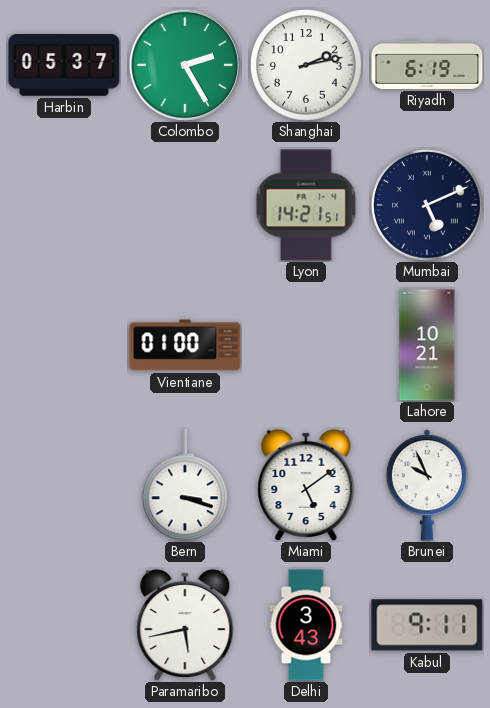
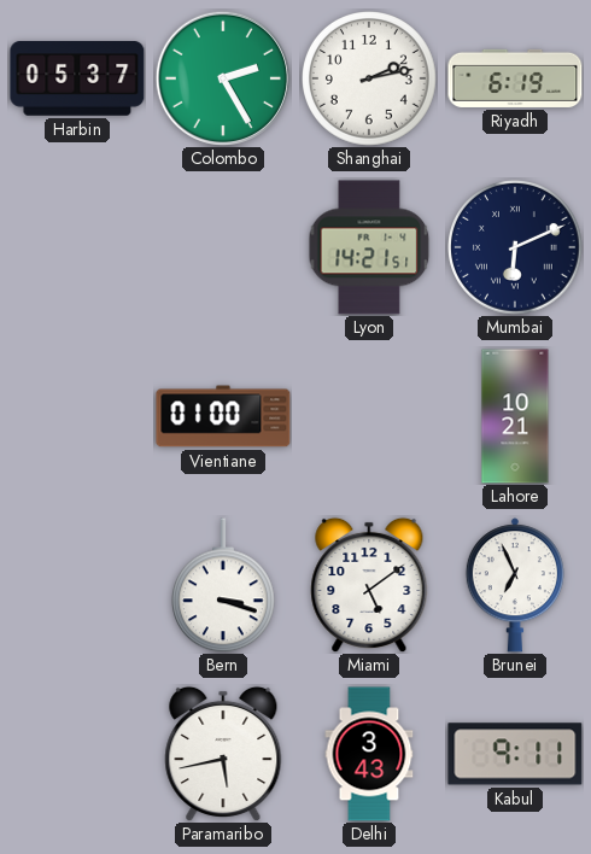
Mumbai: 5:11 -> 6:11 (516, 248)
Brunei: 9:56 -> 6:56 (515, 585)
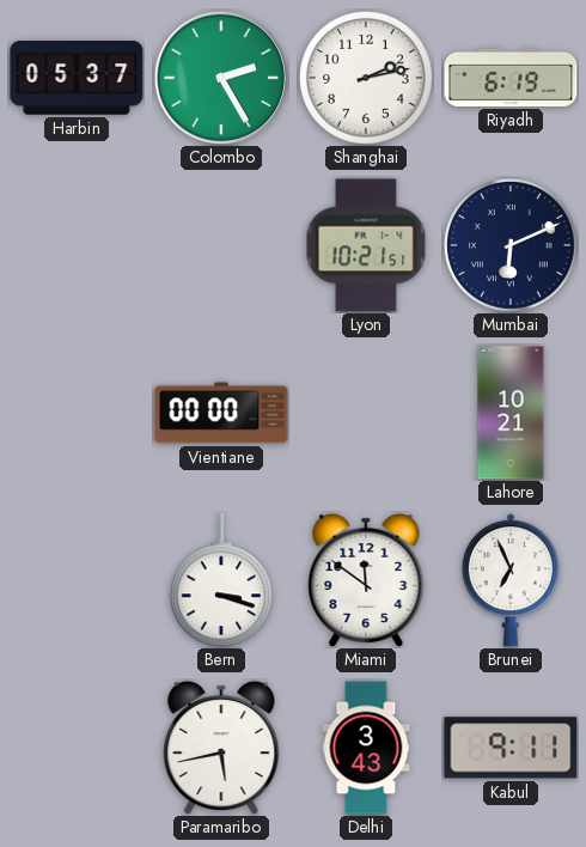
Lyon: 14:21 -> 10:21 (366, 245)
Vientiane: 01:00 -> 00:00 (221, 413)
Miami: 5:09 -> 11:51 (366, 580)
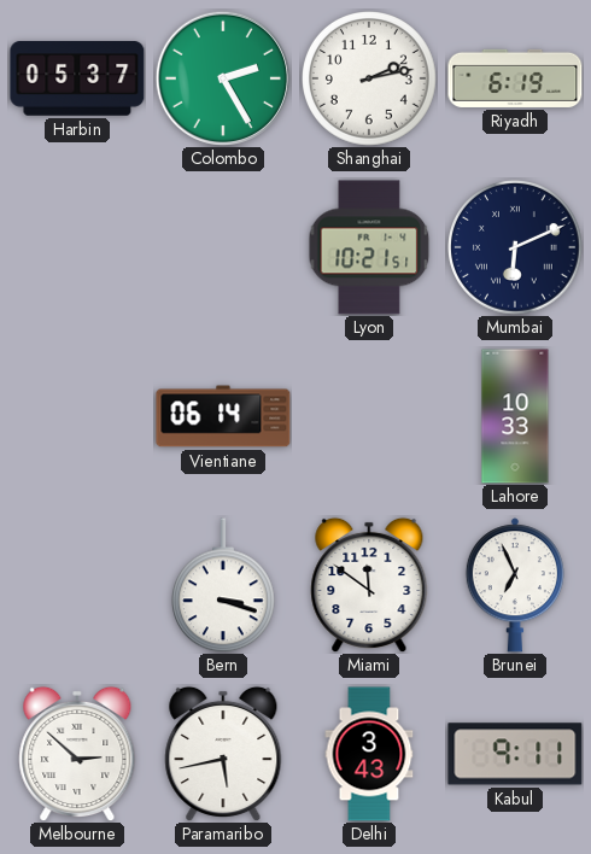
Vientiane: 00:00 -> 06:14 (223, 416)
Lahore: 10:21 -> 10:33 (515, 416)
Melbourne: none -> 2:52 (77, 754)
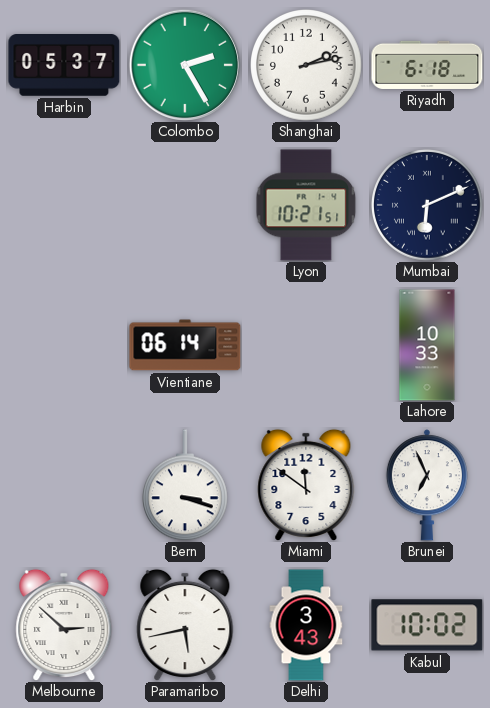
Riyadh: 6:19 -> 6:18 (427, 65)
Kabul: 9:11 -> 10:02 (427, 625)
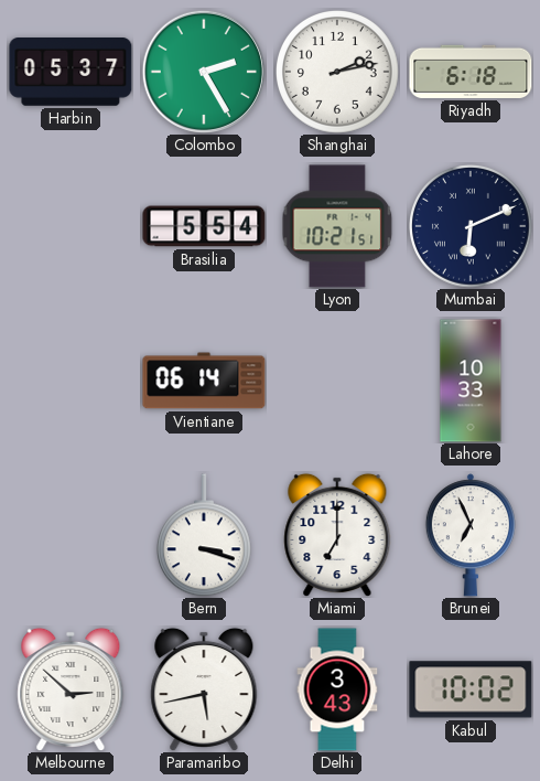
Brasilia: none -> 5:54 (204, 226)
Miami: 11:51 -> 7:00 (337, 535)
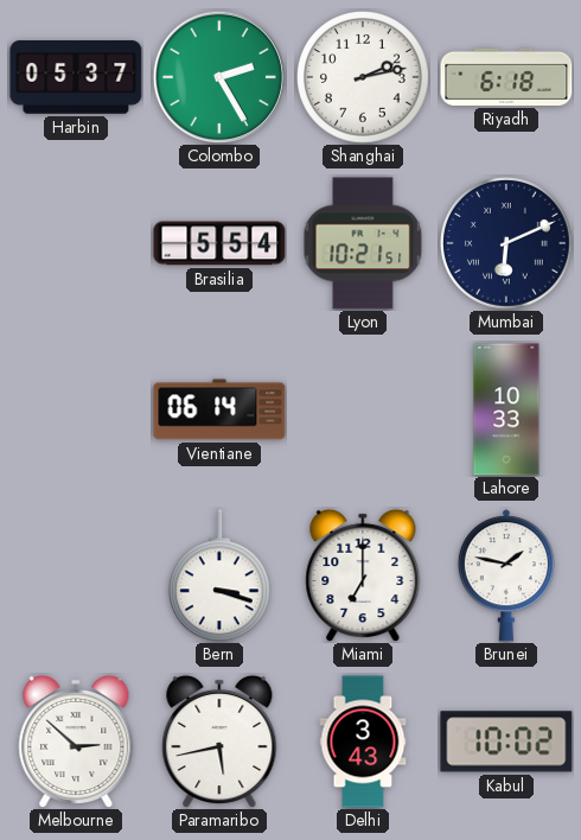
Brunei: 6:56 -> 1:47 (506, 575)
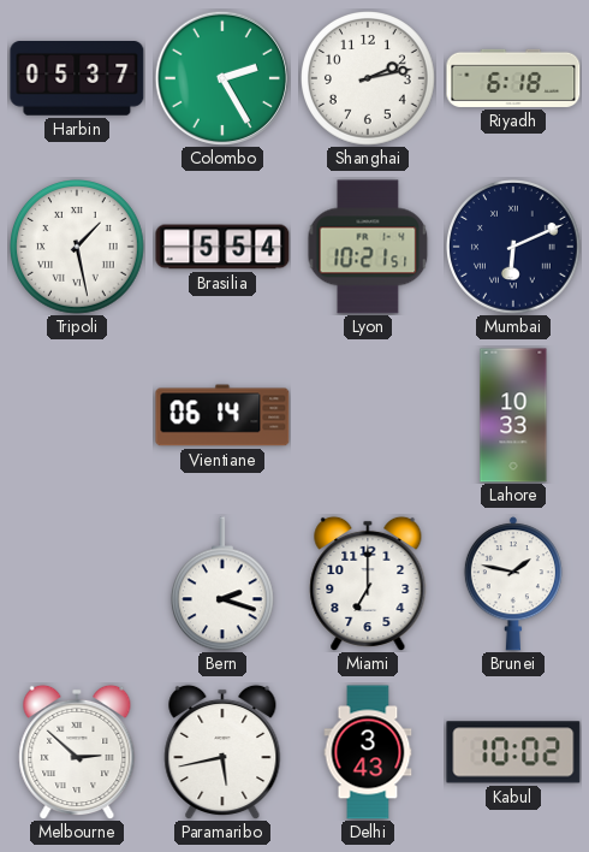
Tripoli: none -> 1:28 (78, 248)
Bern: 3:18 -> 2:18 (222, 584)
